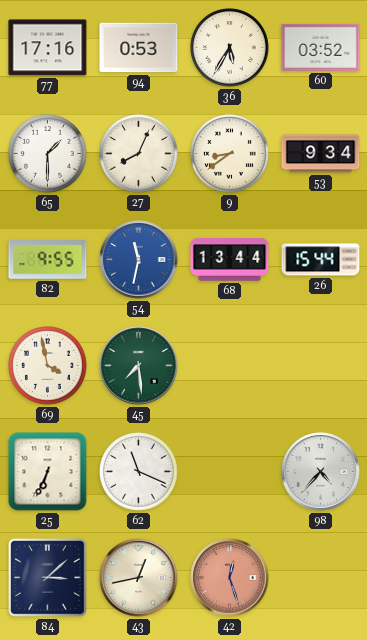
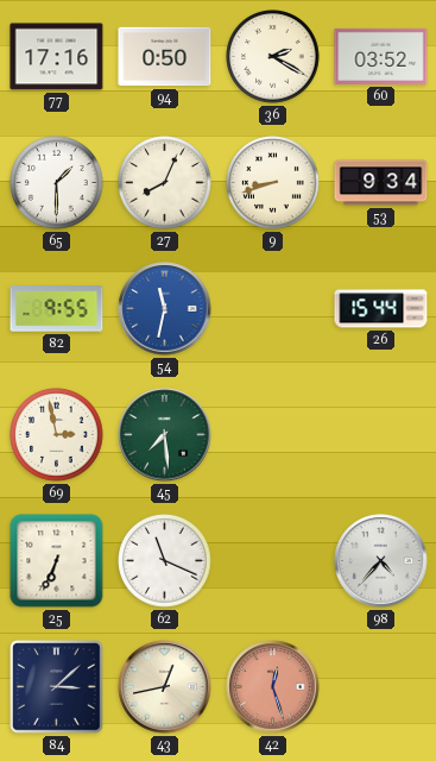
94: 0:53 -> 0:50 (165, 57)
36: 5:35 -> 2:20 (273, 57)
9: 8:39 -> 8:42 (273, 183)
68: 13:44 -> none (230, 260)
69: 3:58 -> 2:58 (57, 435)
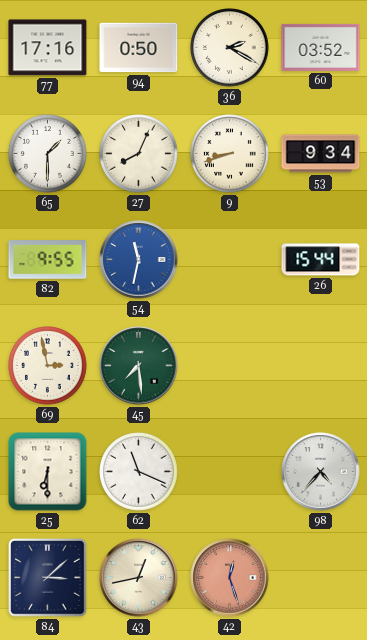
25: 6:34 -> 6:30 (48, 472)
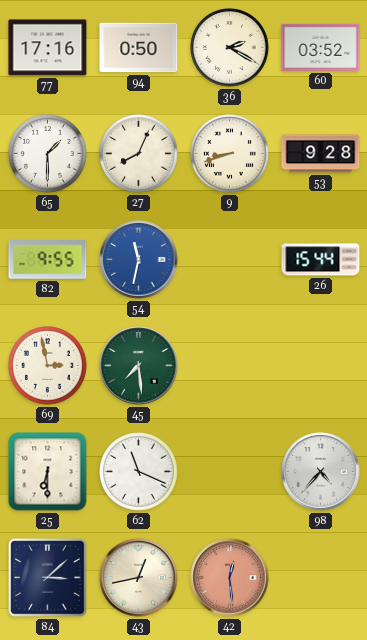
53: 9:34 -> 9:28 (321, 154)
42: 12:27 -> 12:29 (230, 578)
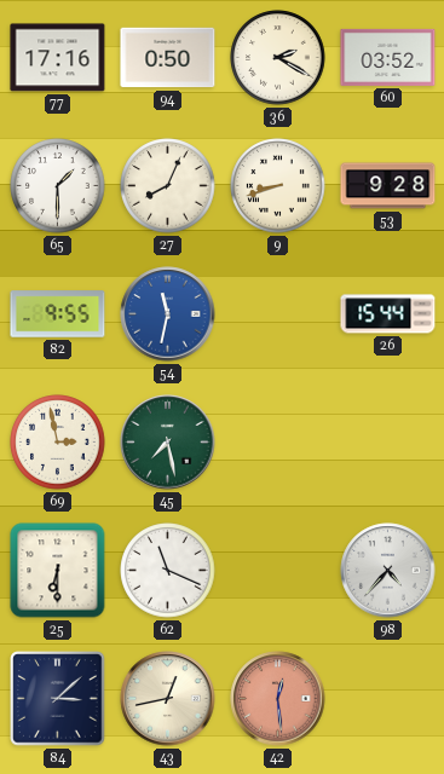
45: 7:29 -> 7:28 (168, 443)
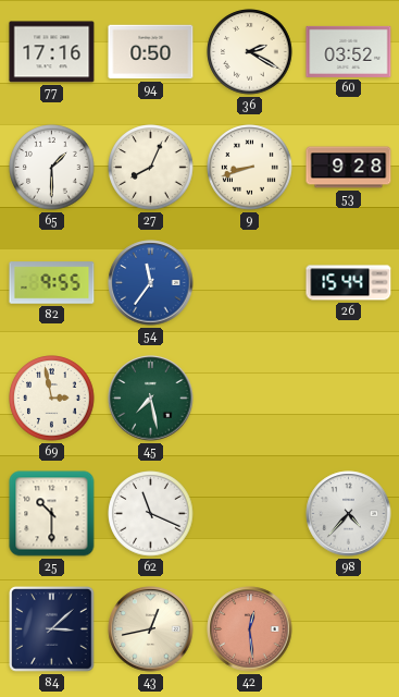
54: 11:32 -> 11:36 (151, 283)
25: 6:30 -> 10:30 (52, 514)
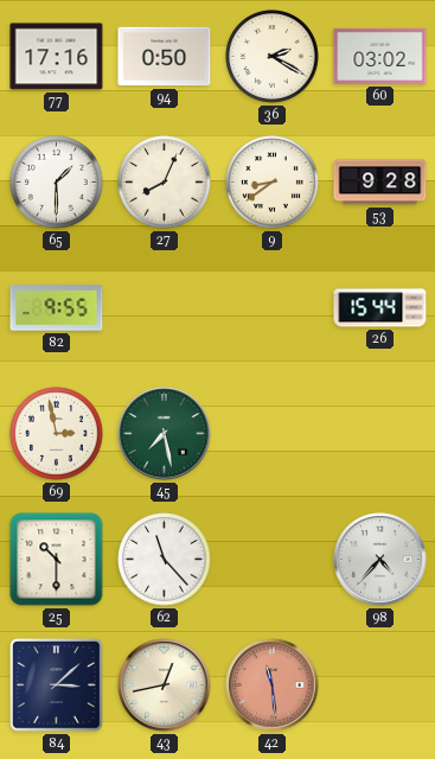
60: 03:52 -> 03:02 (380, 56)
9: 8:42 -> 8:39 (273, 183)
54: 11:36 -> none (151, 283)
62: 11:19 -> 11:23 (165, 560)
42: 12:29 -> 11:29 (273, 685)
